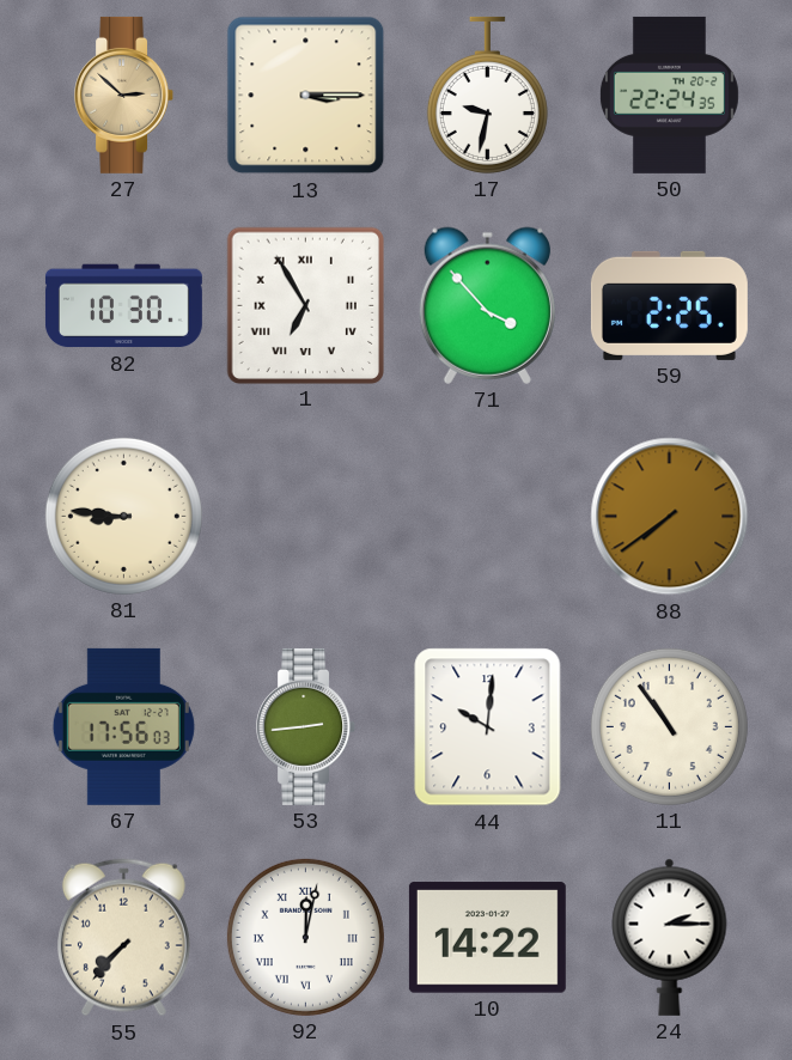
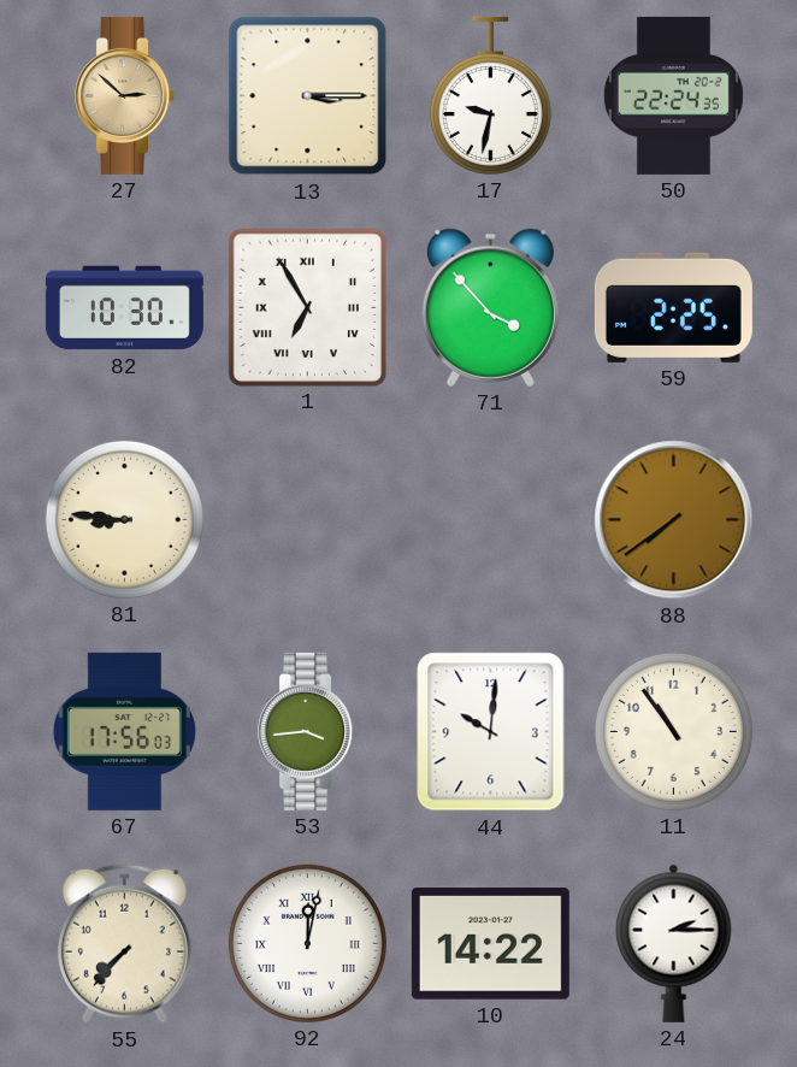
53: 2:44 -> 3:44 (308, 731)
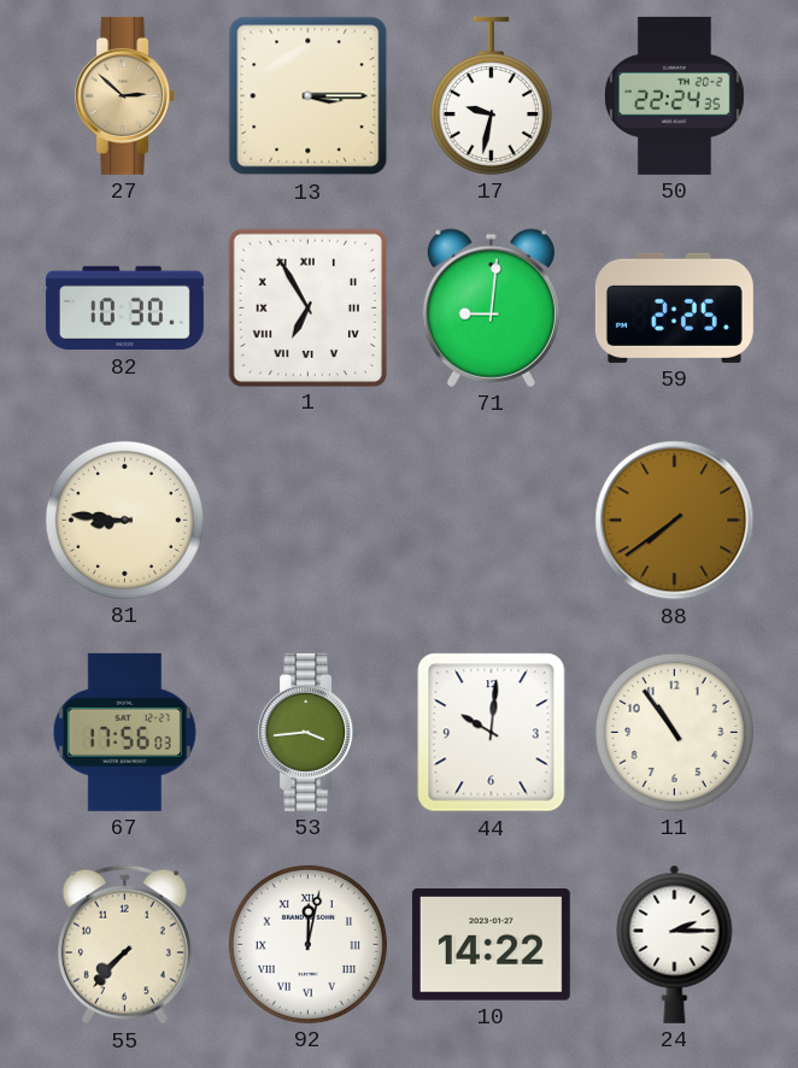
71: 3:53 -> 9:01 (491, 307)
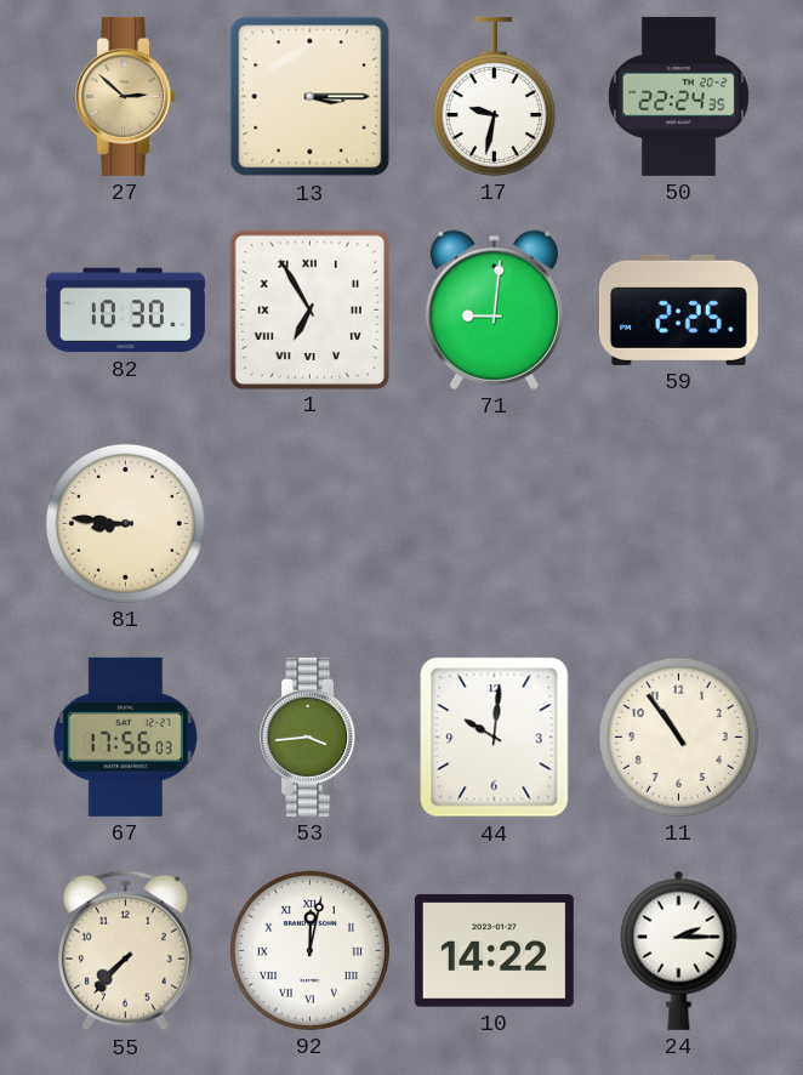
88: 7:39 -> none (675, 521)
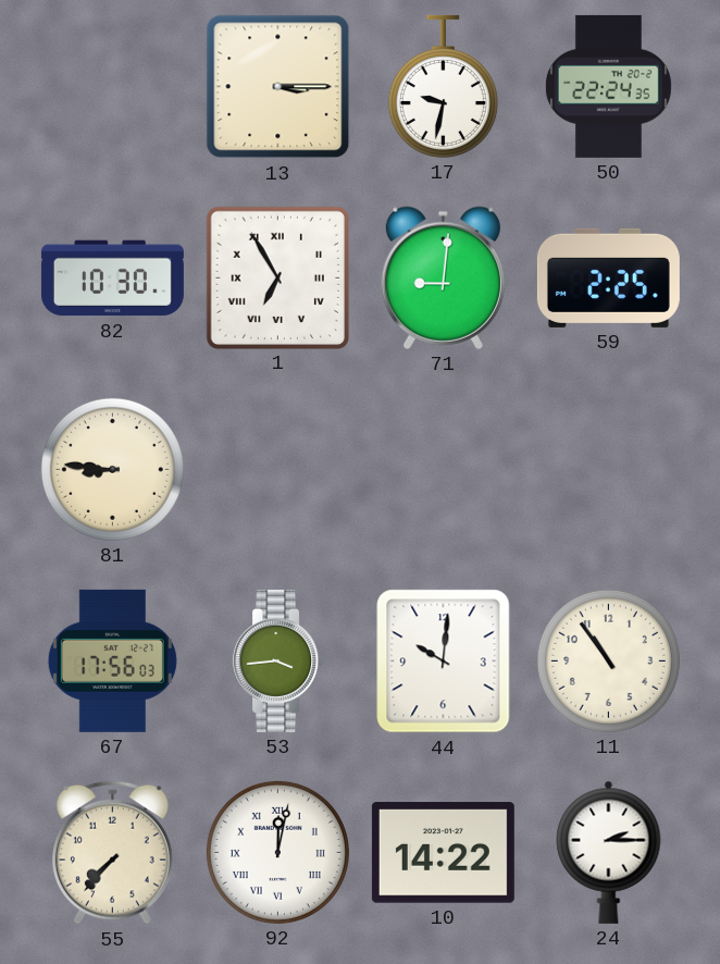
27: 2:52 -> none (126, 96)
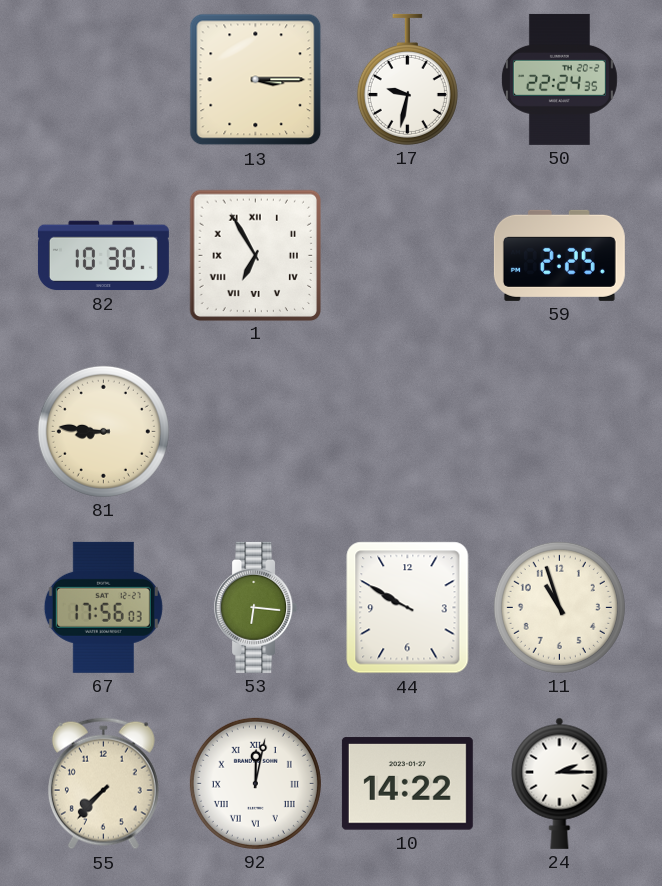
71: 9:01 -> none (443, 277)
53: 3:44 -> 6:16 (256, 607)
44: 10:01 -> 9:50 (408, 608)
11: 10:54 -> 10:57 (559, 607)
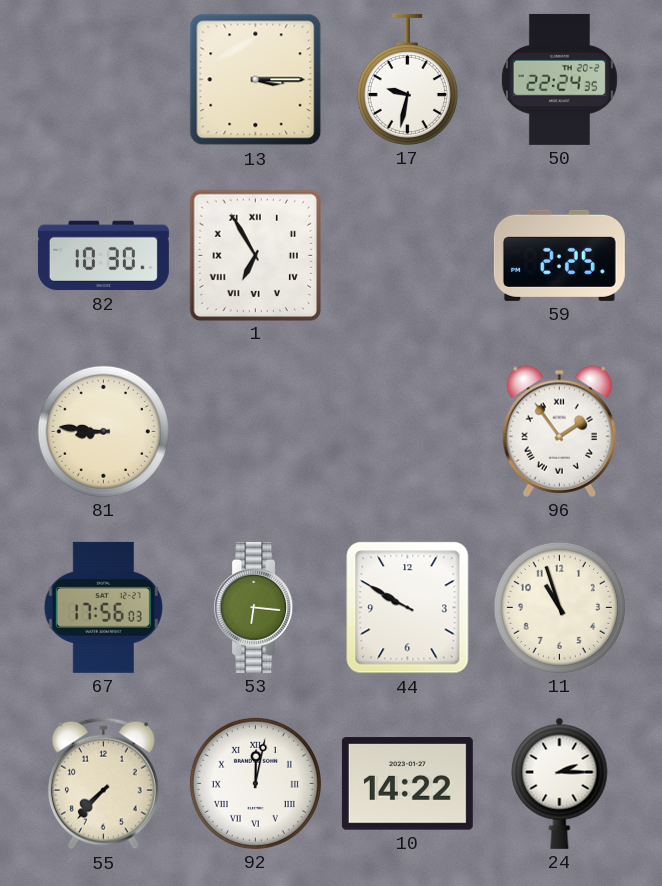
96: none -> 1:54 (559, 431)
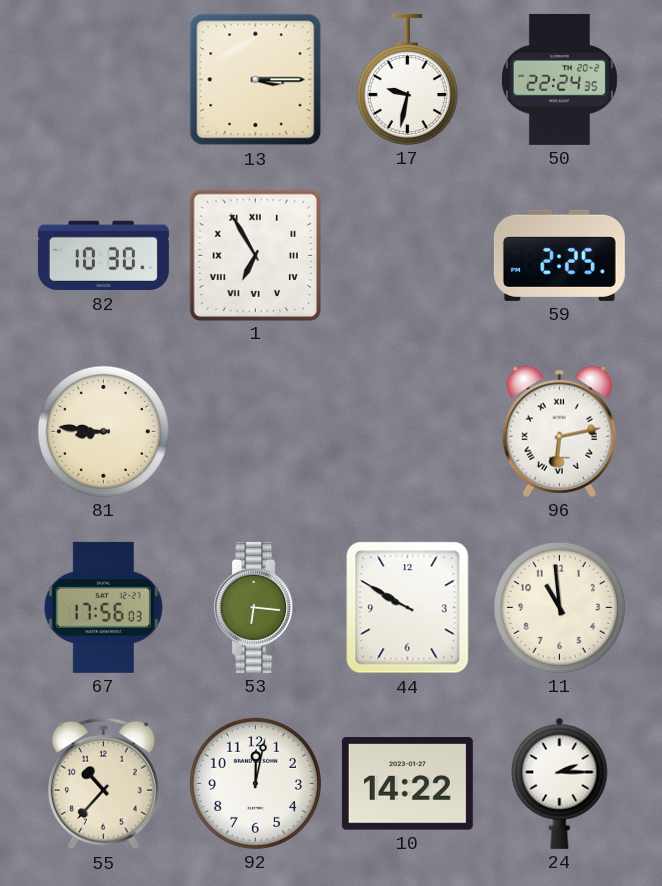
96: 1:54 -> 6:13 (559, 431)
11: 10:57 -> 10:59 (559, 607)
55: 7:37 -> 10:37 (103, 784)
92 numerals: Roman -> Arabic (255, 783)
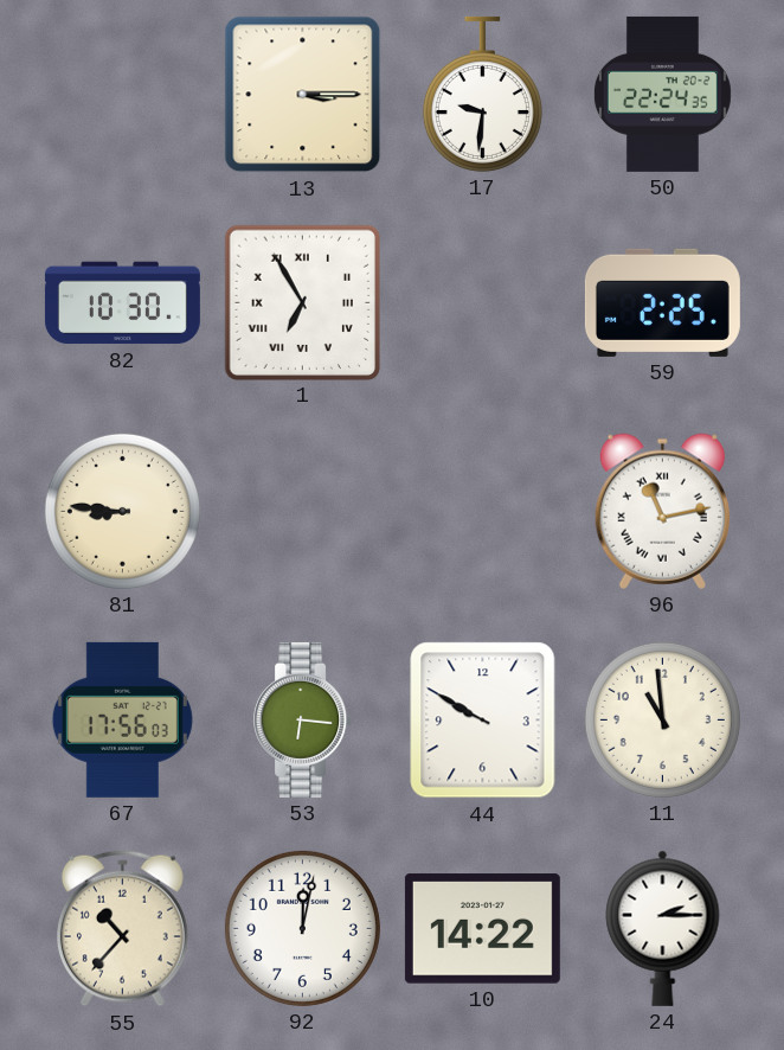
17: 9:32 -> 9:31 (482, 94)
96: 6:13 -> 11:13 (662, 511)
